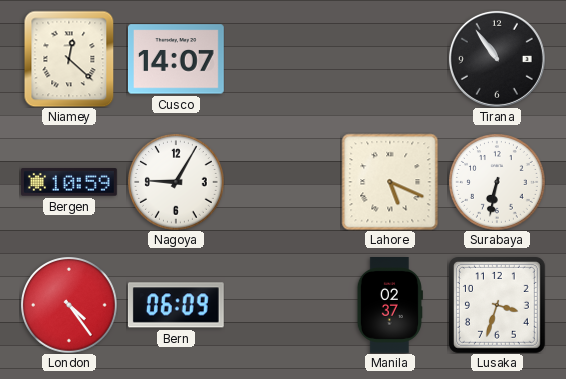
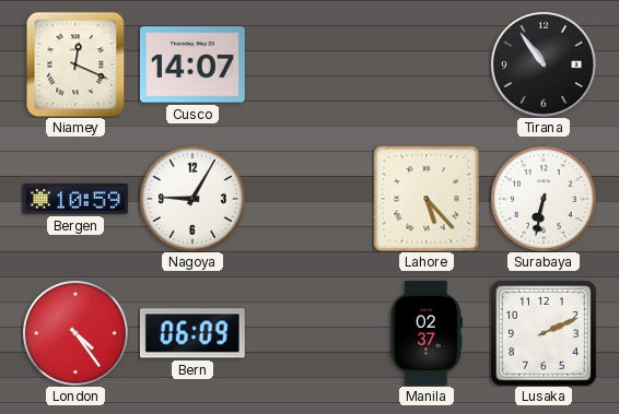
Niamey: 12:22 -> 12:19 (75, 64)
Lahore: 5:19 -> 5:23 (427, 199)
Lusaka: 3:33 -> 2:11 (544, 333)
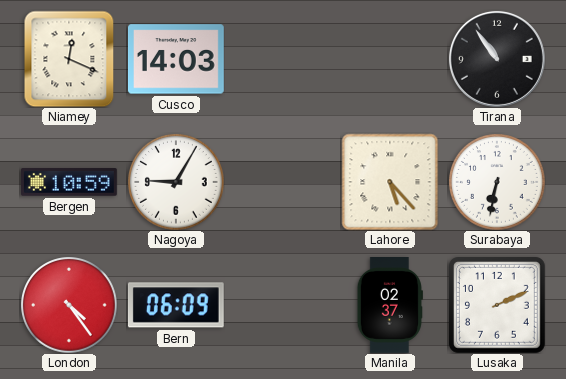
Cusco: 14:07 -> 14:03 (176, 59)
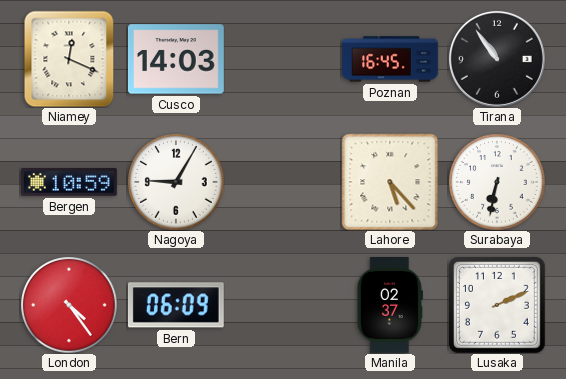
Poznan: none -> 16:45 (391, 59)
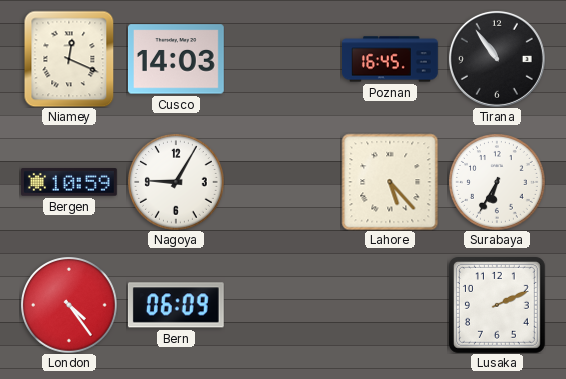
Surabaya: 6:32 -> 6:35 (497, 182)
Manila: 02:37 -> none (390, 306)
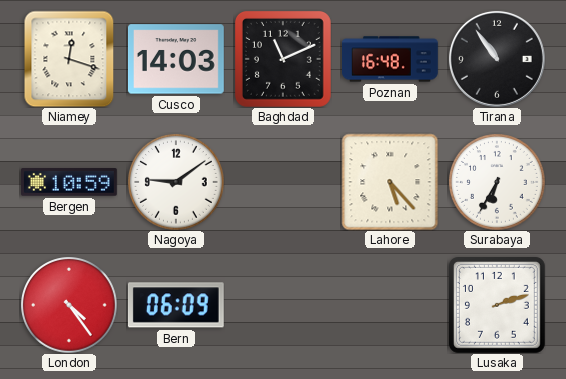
Niamey: 12:19 -> 12:18 (69, 59)
Baghdad: none -> 11:11 (283, 59)
Poznan: 16:45 -> 16:48 (391, 59)
Nagoya: 9:05 -> 9:09 (176, 182)
Lusaka: 2:11 -> 2:12 (497, 305)
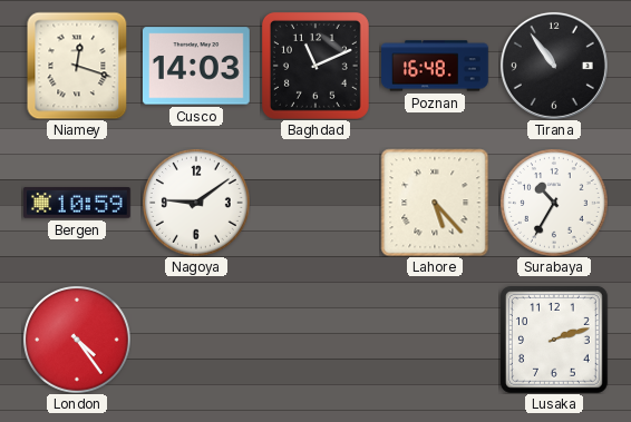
Surabaya: 6:35 -> 10:35 (554, 203)
Bern: 06:09 -> none (176, 305)
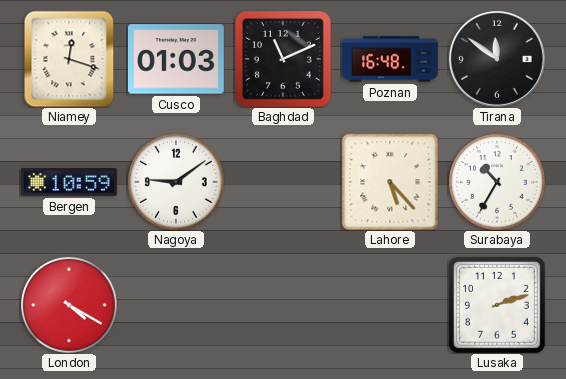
Cusco: 14:03 -> 01:03 (176, 59)
Tirana: 10:54 -> 11:51 (497, 59)
London: 4:24 -> 4:20 (69, 305)
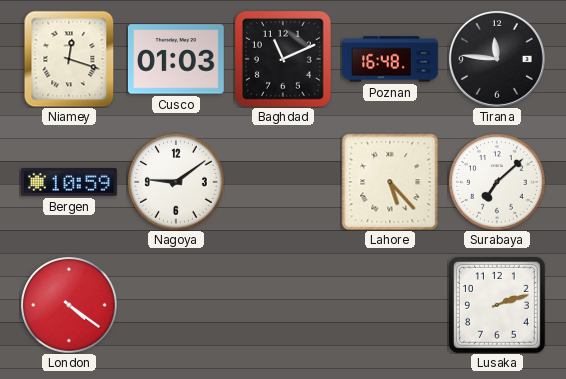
Tirana: 11:51 -> 11:46 (497, 59)
Surabaya: 10:35 -> 7:08 (497, 182)
London: 4:20 -> 4:21 (69, 305)
